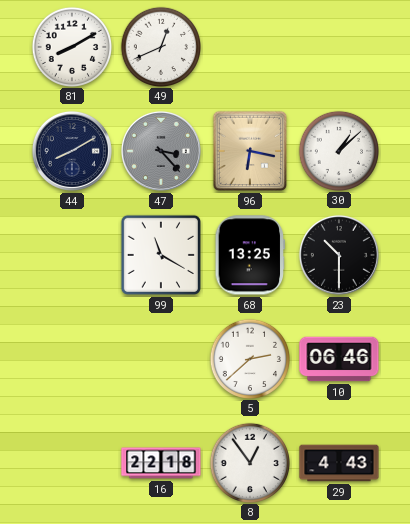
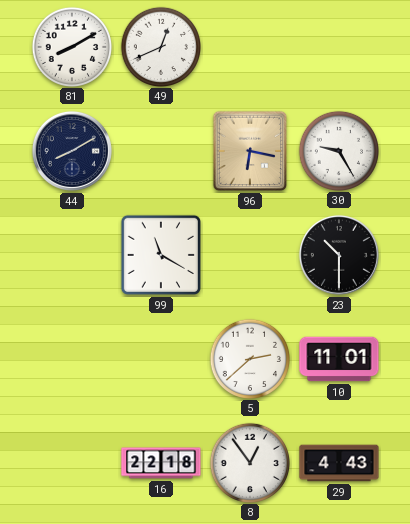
47: 3:23 -> none (161, 151)
30: 1:08 -> 9:25 (338, 150)
68: 13:25 -> none (250, 255)
10: 06:46 -> 11:01 (339, 359)
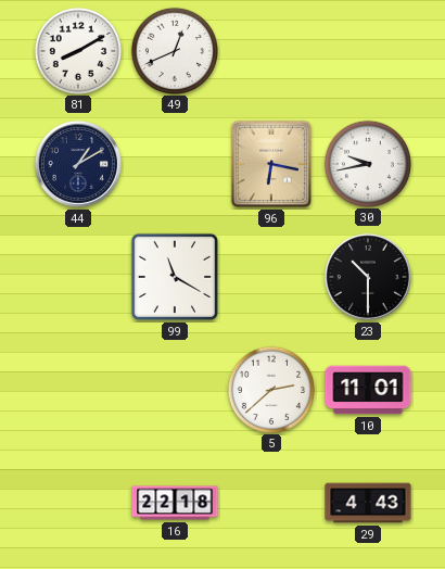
44: 8:10 -> 1:10 (78, 164)
30: 9:25 -> 9:43 (367, 163)
8: 12:54 -> none (249, 462)
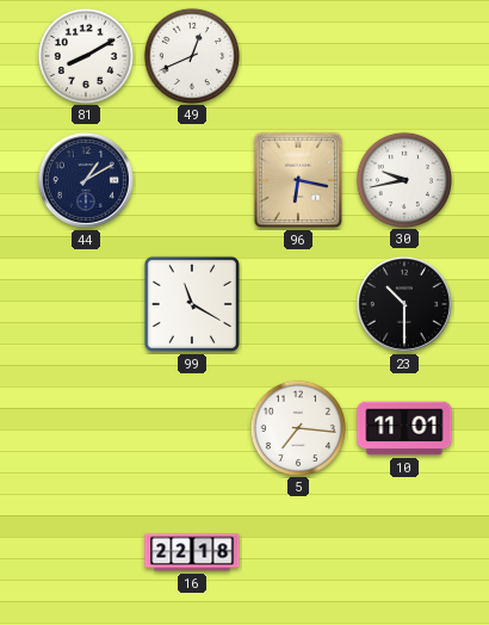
5: 2:38 -> 7:16 (297, 427)
29: 4:43 -> none (368, 503)
